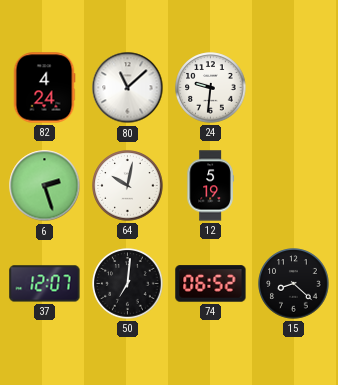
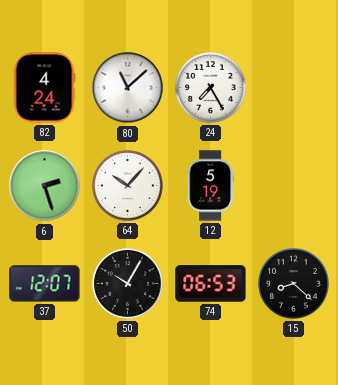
24: 9:31 -> 7:25 (211, 88)
64: 10:02 -> 10:07 (128, 186)
50: 7:01 -> 10:05 (128, 284)
74: 06:52 -> 06:53 (211, 284)
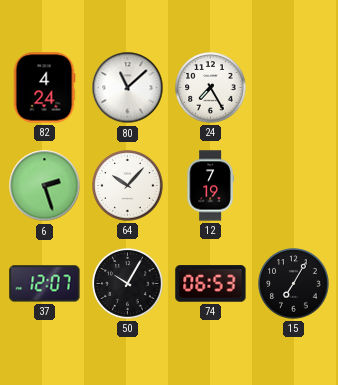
12: 5:19 -> 7:19 (210, 186)
15: 8:22 -> 7:05 (294, 284)
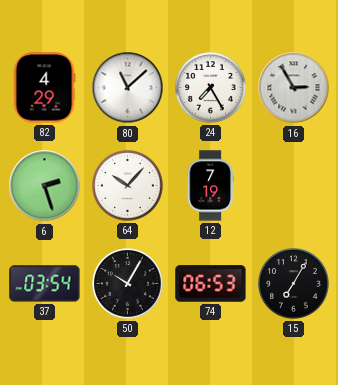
82: 4:24 -> 4:29 (44, 88)
16: none -> 2:55 (294, 88)
37: 12:07 -> 03:54 (45, 284)
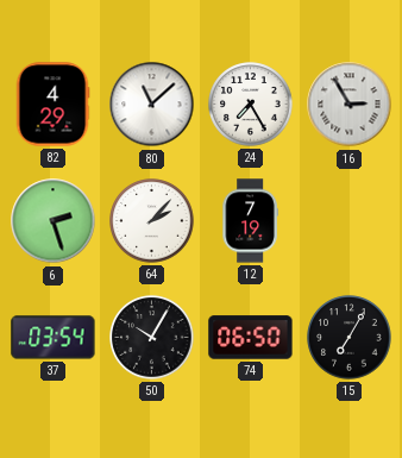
64: 10:07 -> 2:07 (152, 221)
74: 06:53 -> 06:50 (251, 338)
